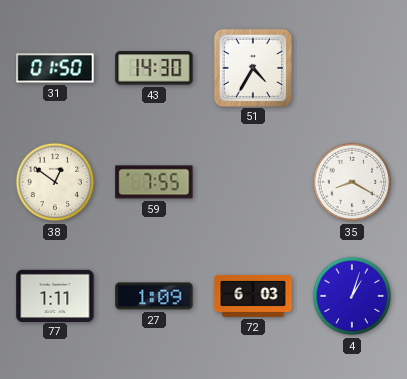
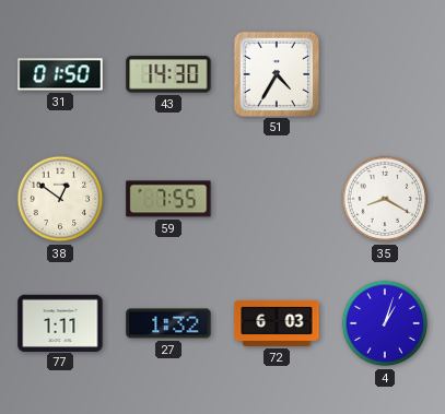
27: 1:09 -> 1:32 (168, 323)
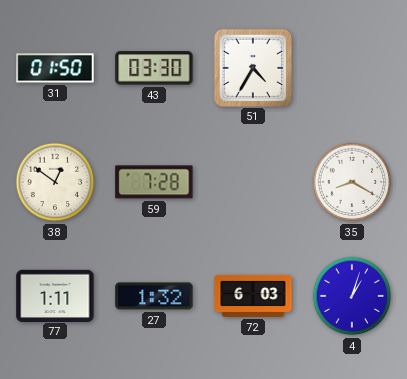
43: 14:30 -> 03:30 (154, 68)
59: 7:55 -> 7:28 (154, 182)
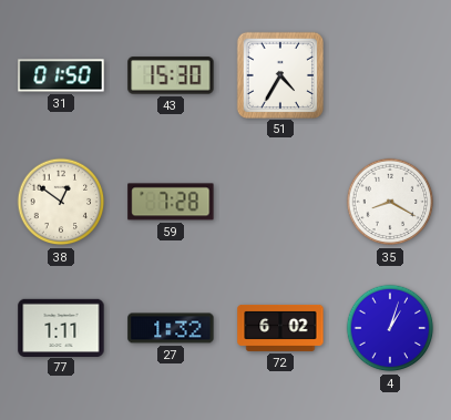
43: 03:30 -> 15:30 (171, 75)
72: 6:03 -> 6:02 (280, 328)
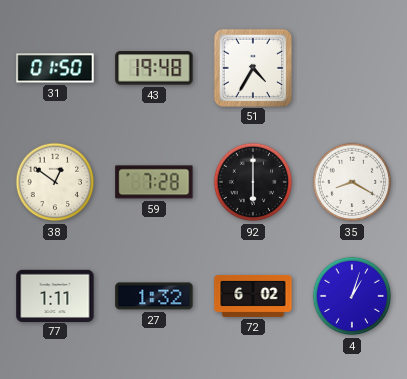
43: 15:30 -> 19:48 (154, 68)
92: none -> 6:00 (253, 182)
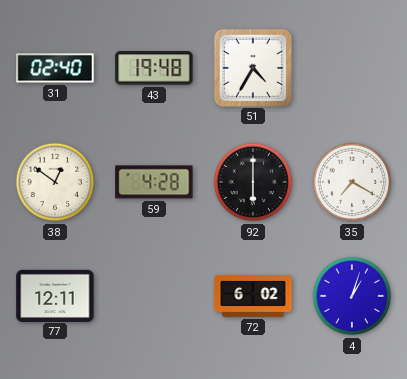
31: 01:50 -> 02:40 (55, 68)
59: 7:28 -> 4:28 (154, 182)
35: 8:20 -> 7:20 (352, 182)
77: 1:11 -> 12:11 (55, 295)
27: 1:32 -> none (154, 296)
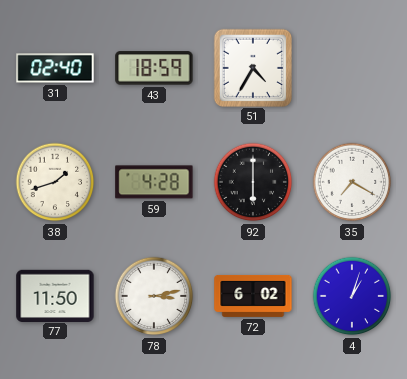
43: 19:48 -> 18:59 (154, 68)
38: 12:51 -> 1:42 (55, 182)
77: 12:11 -> 11:50 (55, 295)
78: none -> 3:13 (154, 296)
